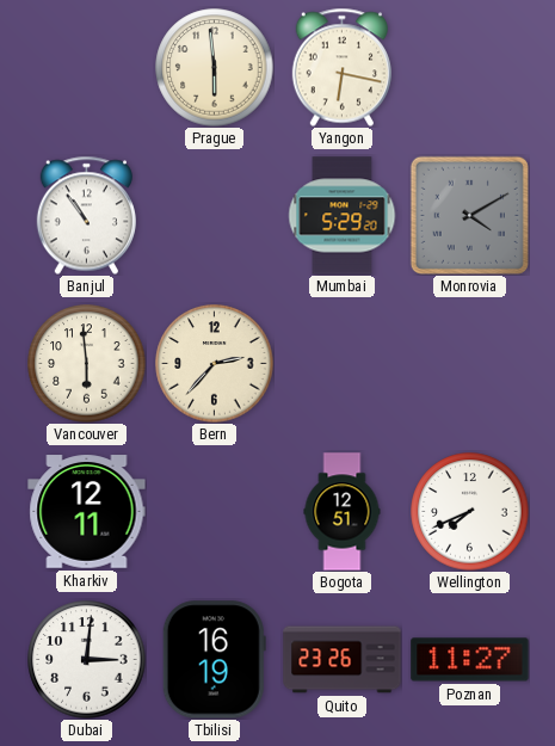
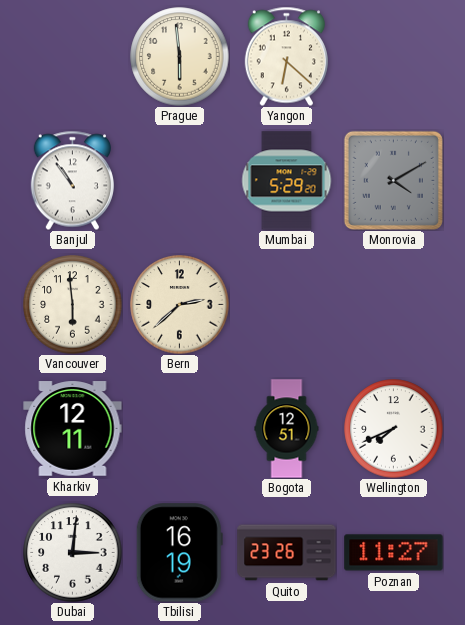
Yangon: 6:17 -> 6:22 (286, 56)
Bern: 2:37 -> 2:38 (180, 305)
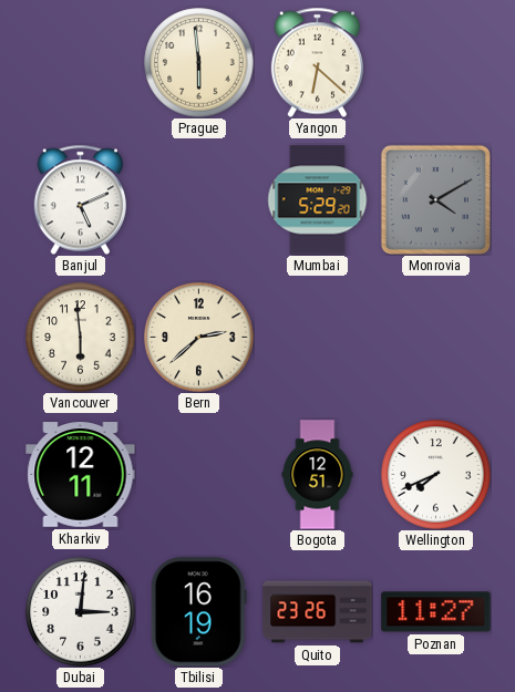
Banjul: 10:54 -> 5:11 (80, 199)
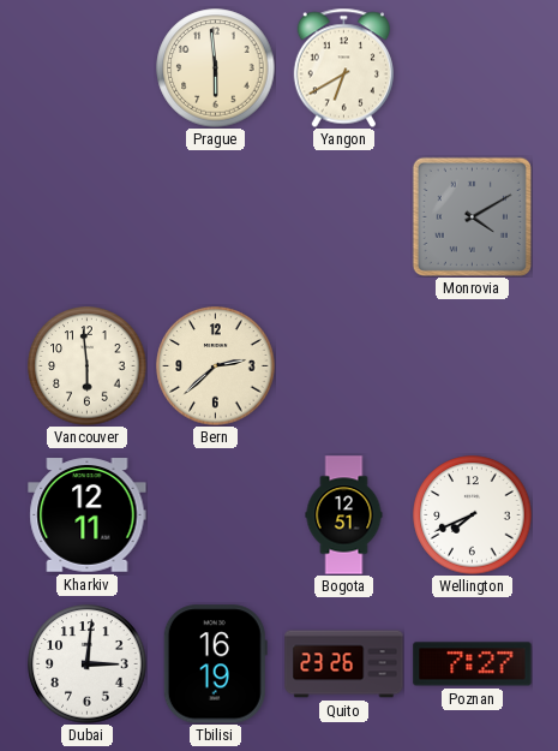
Yangon: 6:22 -> 6:40 (343, 67)
Banjul: 5:11 -> none (80, 199)
Mumbai: 5:29 -> none (318, 200)
Poznan: 11:27 -> 7:27 (473, 664)
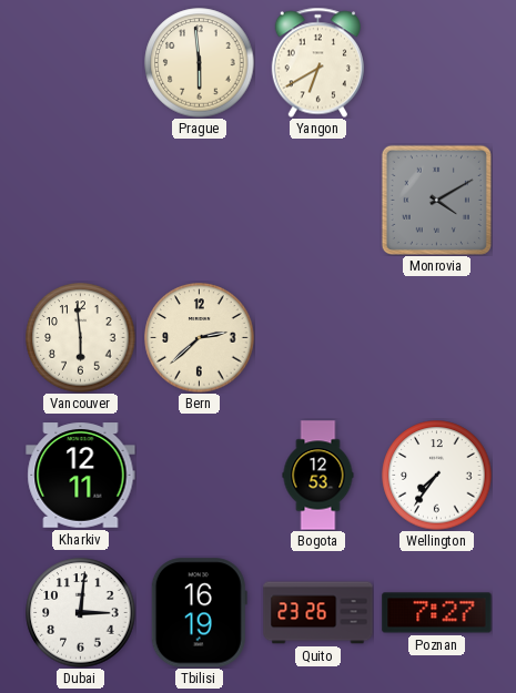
Bogota: 12:51 -> 12:53 (318, 476)
Wellington: 7:41 -> 7:36 (437, 476)
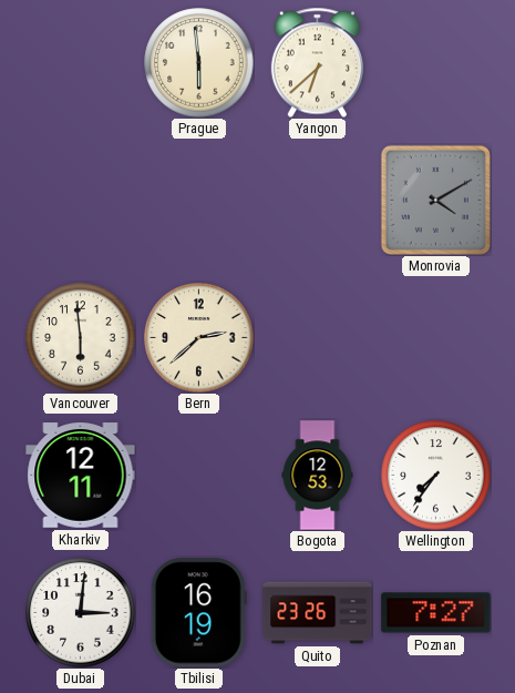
Yangon: 6:40 -> 6:38 (317, 62)
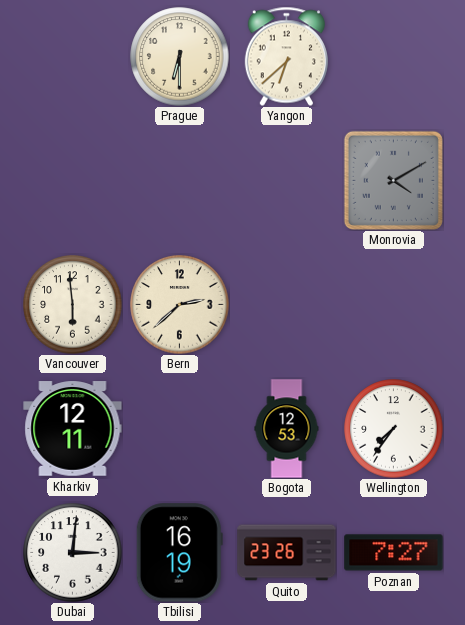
Prague: 5:59 -> 6:30 (180, 57)
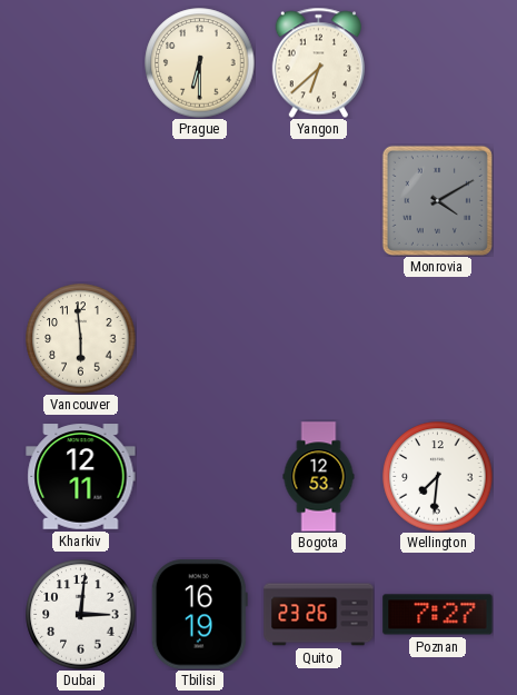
Bern: 2:38 -> none (180, 305)
Wellington: 7:36 -> 7:31 (438, 477)
